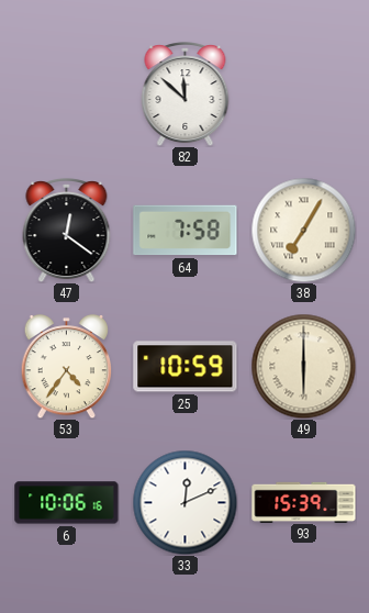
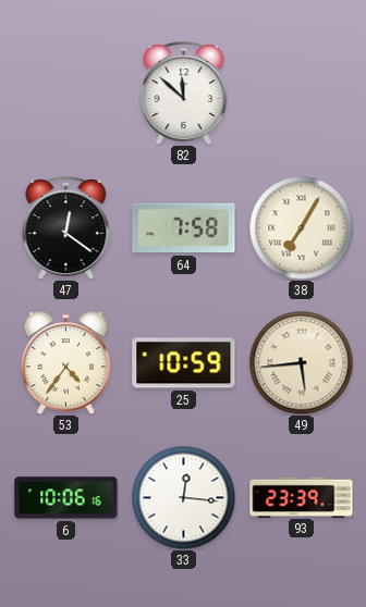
49: 6:00 -> 5:44 (301, 362)
33: 12:11 -> 12:16 (183, 497)
93: 15:39 -> 23:39 (302, 497)
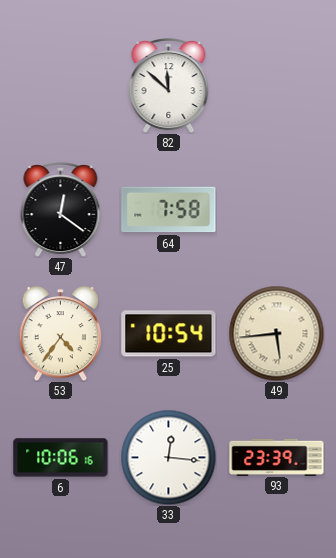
38: 7:05 -> none (301, 227)
25: 10:59 -> 10:54 (169, 334)
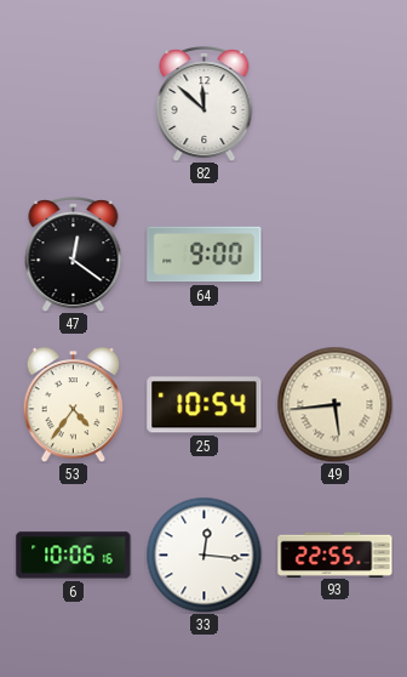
64: 7:58 -> 9:00 (205, 255)
93: 23:39 -> 22:55 (336, 554)
